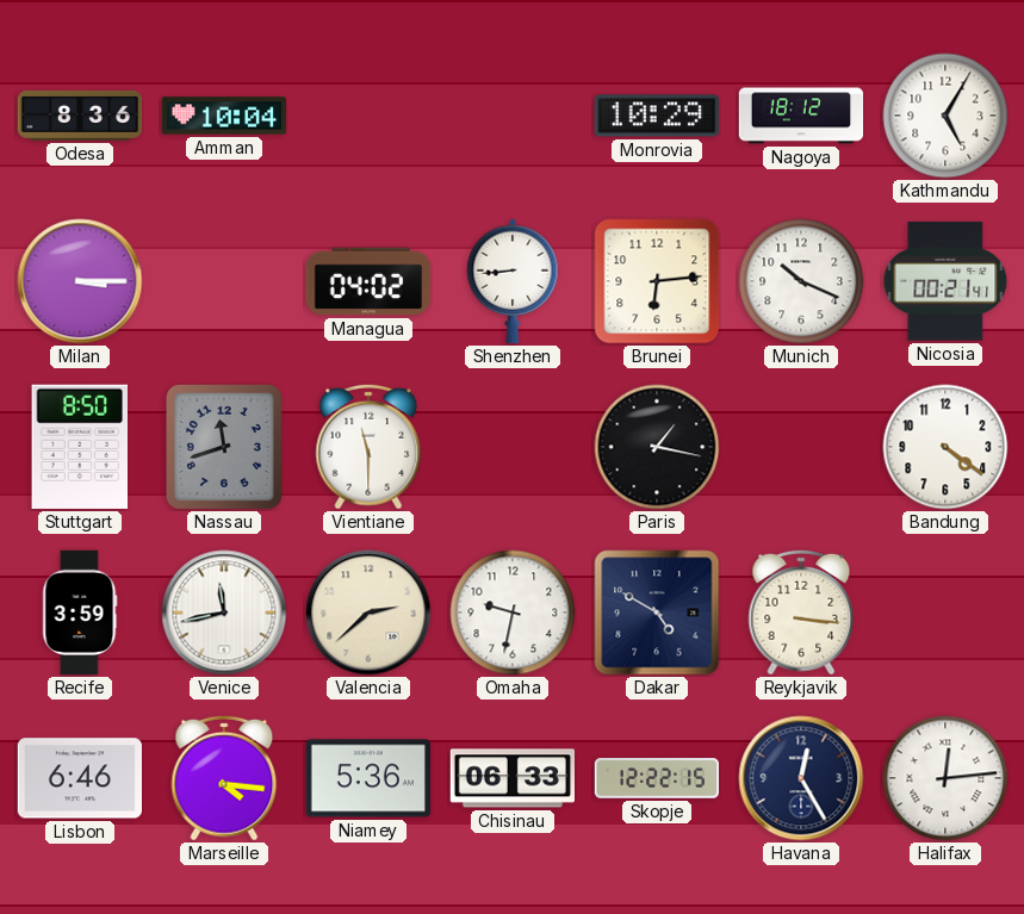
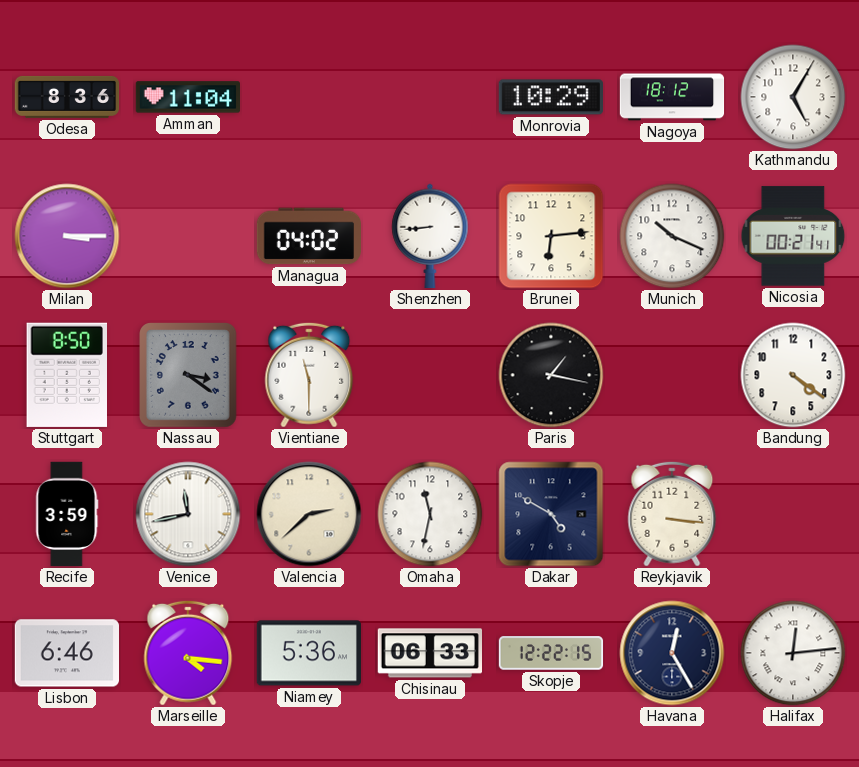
Amman: 10:04 -> 11:04 (188, 97)
Nassau: 11:42 -> 3:21 (189, 376)
Omaha: 9:32 -> 11:32 (430, 514)
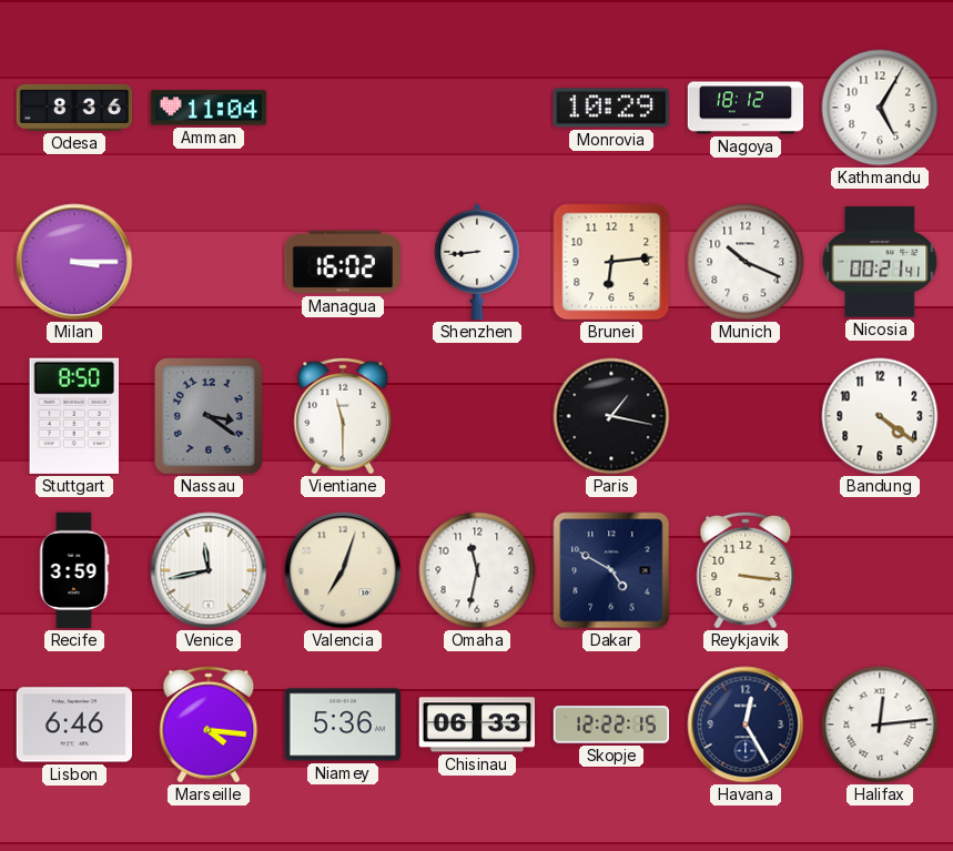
Managua: 04:02 -> 16:02 (342, 262)
Valencia: 2:38 -> 7:03 (343, 570)
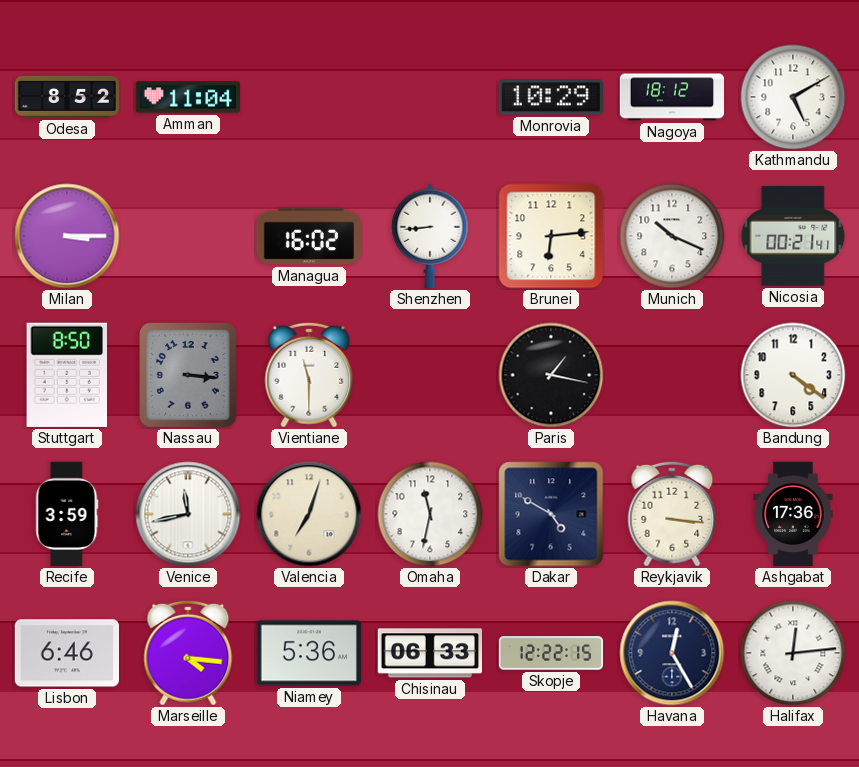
Odesa: 8:36 -> 8:52 (67, 97)
Kathmandu: 5:05 -> 5:10 (793, 97)
Nassau: 3:21 -> 3:16 (189, 376)
Ashgabat: none -> 17:36 (793, 514)
